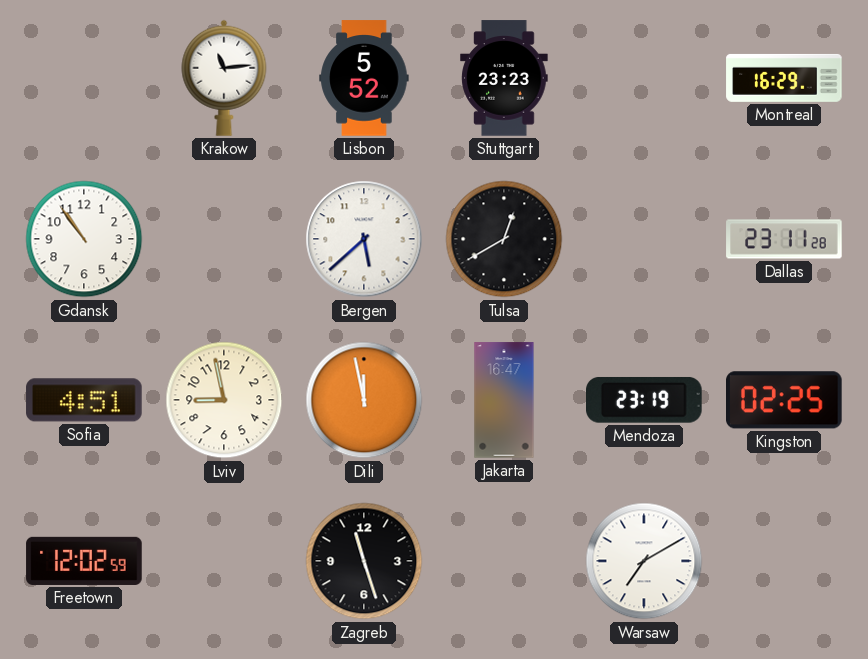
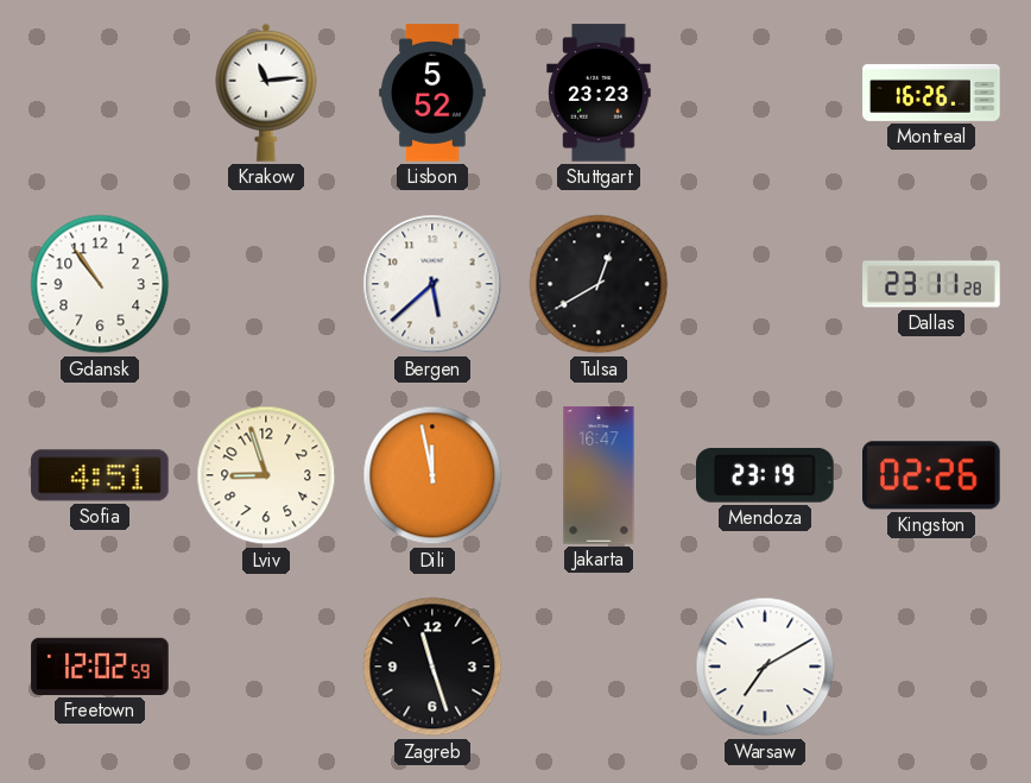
Montreal: 16:29 -> 16:26 (931, 93)
Lviv: 8:58 -> 8:57 (266, 475)
Kingston: 02:25 -> 02:26 (932, 475)
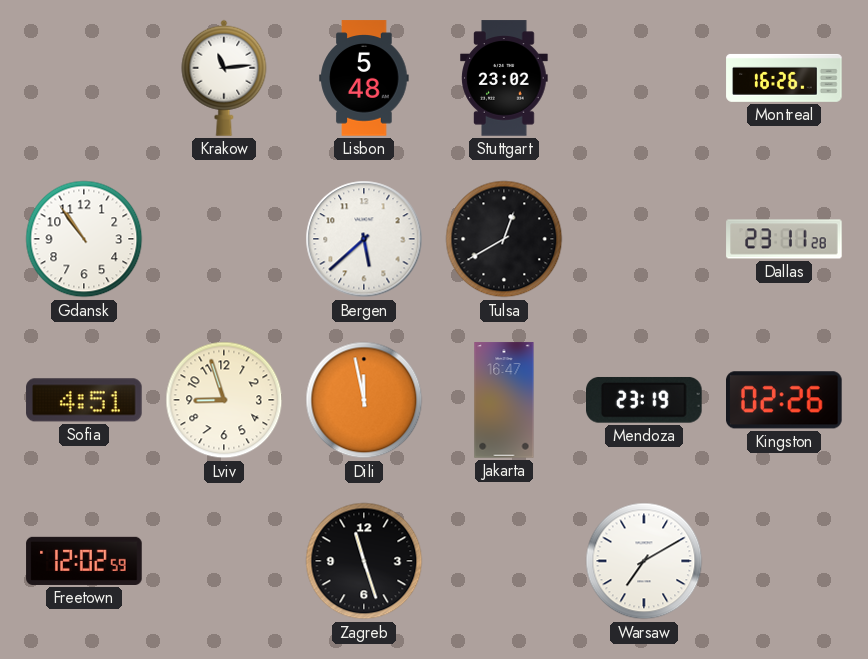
Lisbon: 5:52 -> 5:48 (364, 78)
Stuttgart: 23:23 -> 23:02 (504, 78)
